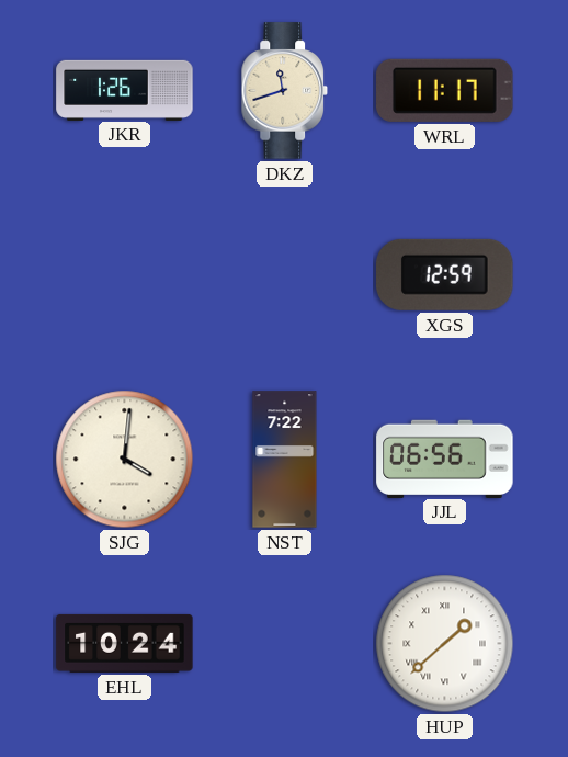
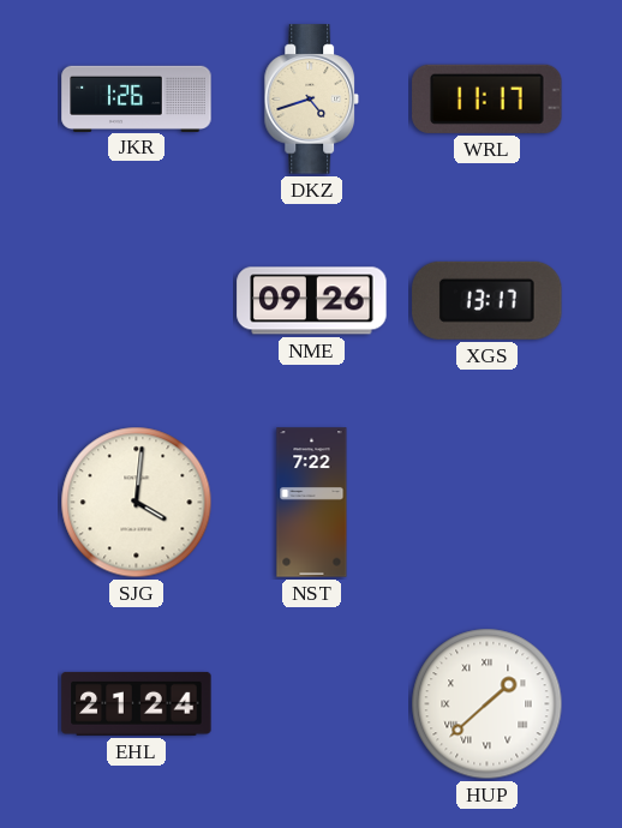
DKZ: 11:42 -> 4:42 (311, 100)
NME: none -> 09:26 (312, 301)
XGS: 12:59 -> 13:17 (488, 300)
JJL: 06:56 -> none (445, 459)
EHL: 10:24 -> 21:24 (137, 703)
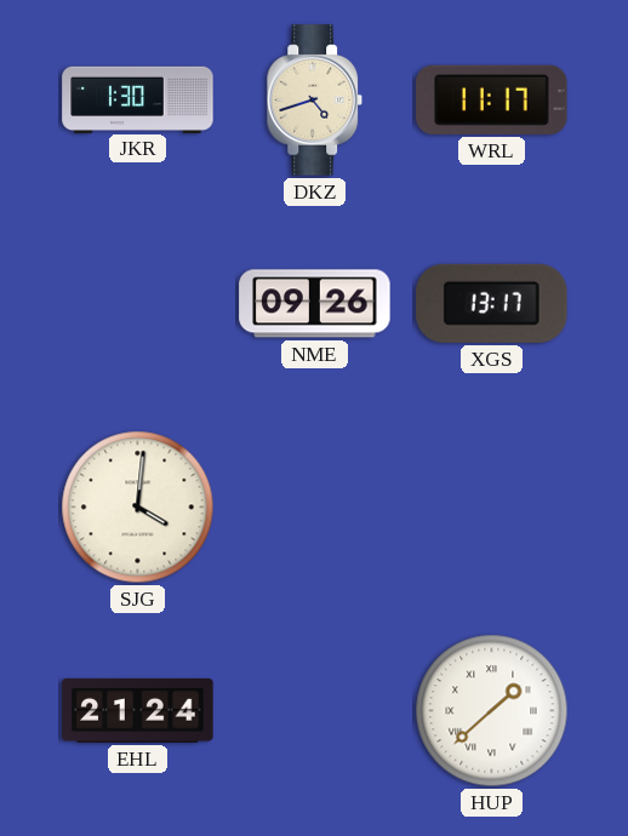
JKR: 1:26 -> 1:30 (138, 99)
NST: 7:22 -> none (312, 503)
